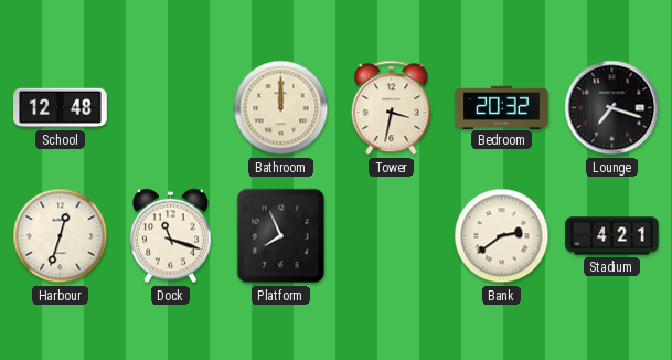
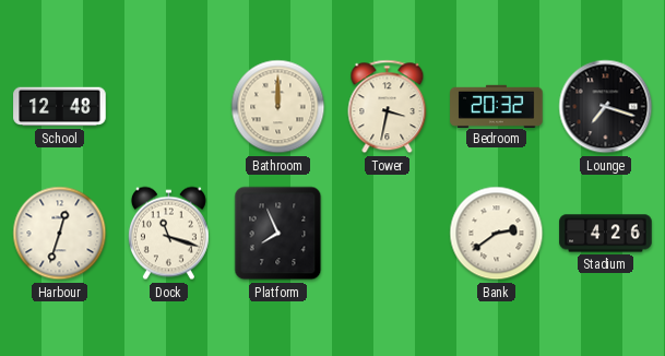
Stadium: 4:21 -> 4:26 (606, 234)
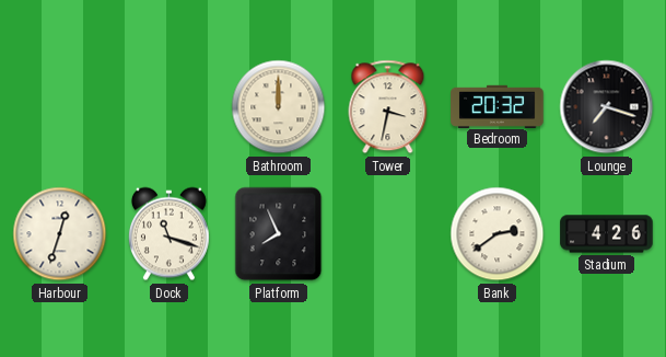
School: 12:48 -> none (60, 107)
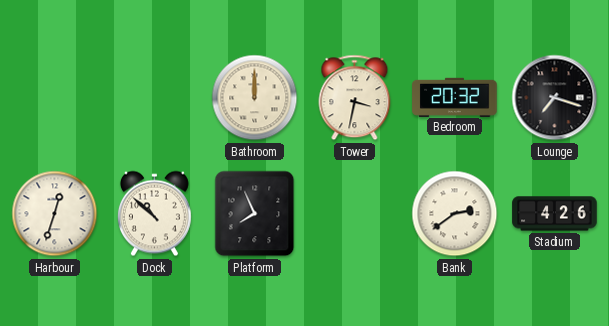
Dock: 11:18 -> 10:52 (154, 214)
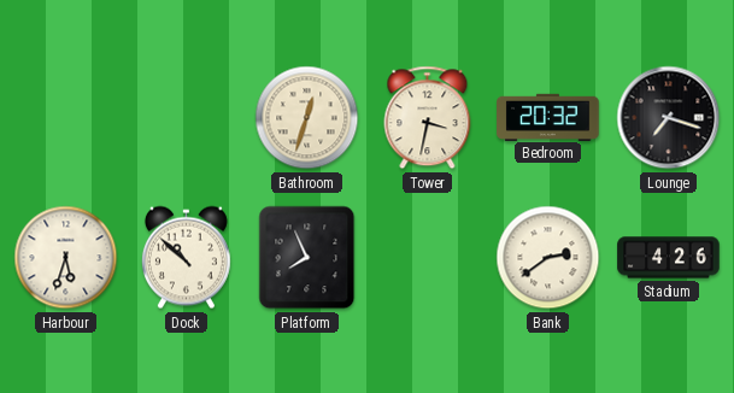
Bathroom: 12:00 -> 12:33 (307, 118)
Harbour: 12:33 -> 5:33 (66, 258)
